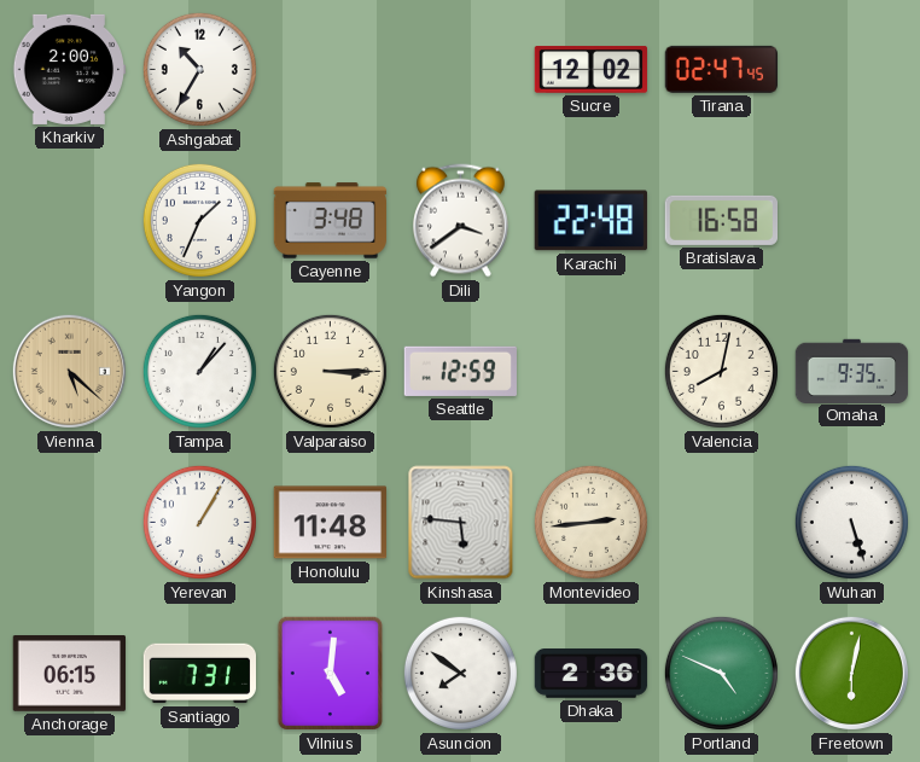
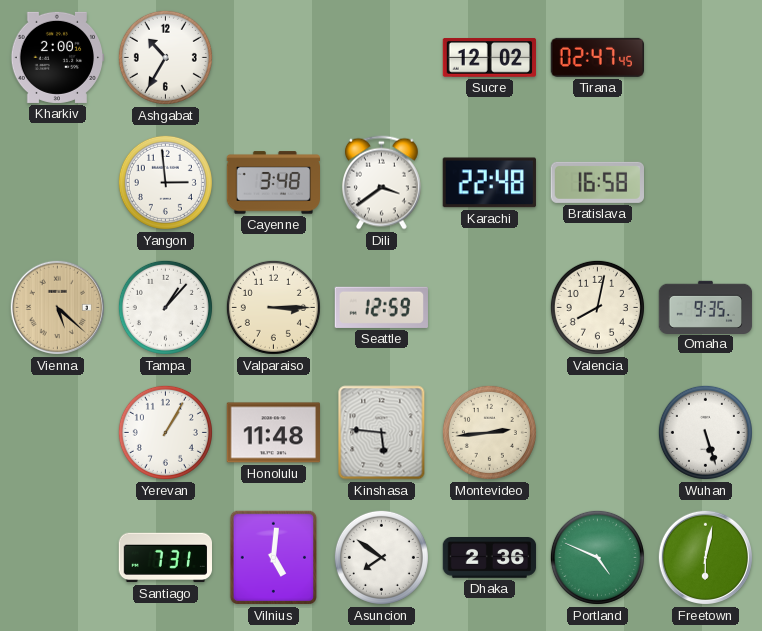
Yangon: 1:34 -> 2:59 (165, 182)
Anchorage: 06:15 -> none (69, 674)
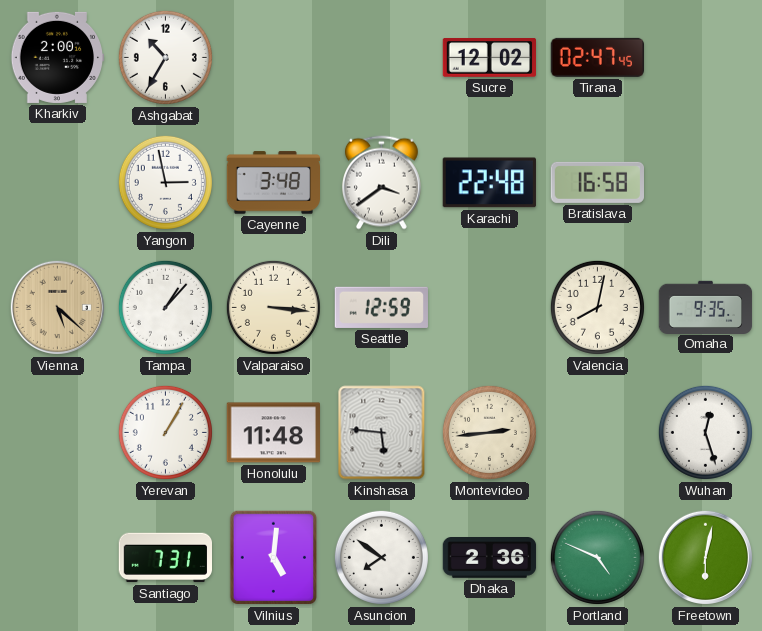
Yangon: 2:59 -> 2:58 (165, 182)
Valparaiso: 3:15 -> 3:16 (273, 307)
Wuhan: 5:27 -> 12:27 (705, 432)
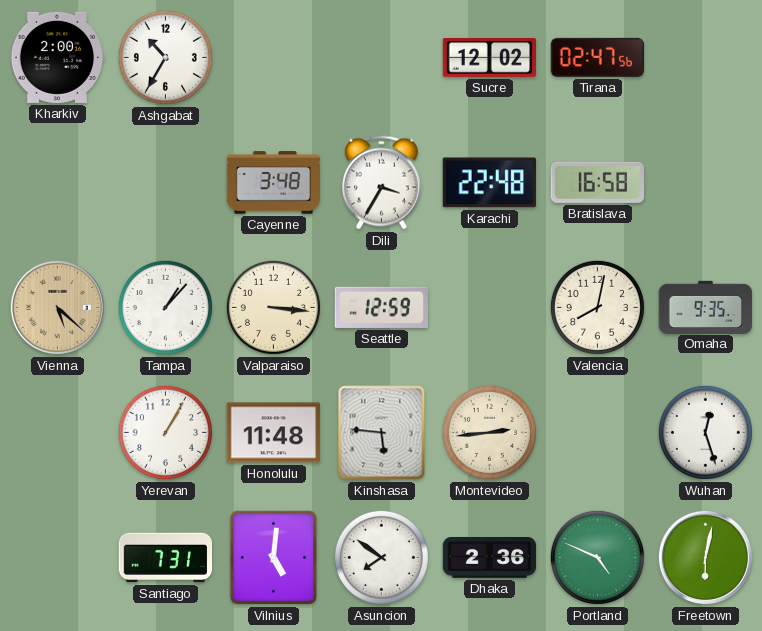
Tirana: 02:47:45 -> 02:47:56 (597, 57)
Yangon: 2:58 -> none (165, 182)
Dili: 3:39 -> 3:35 (381, 183)
